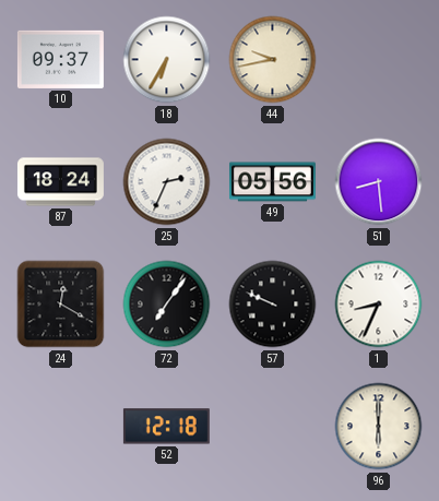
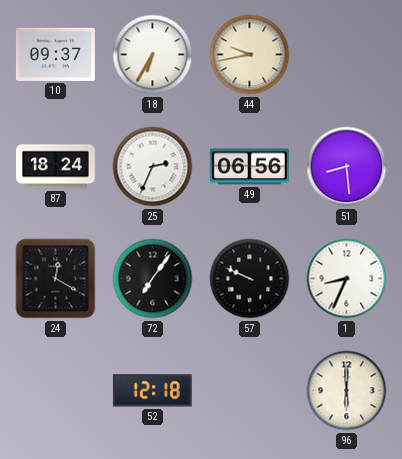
49: 05:56 -> 06:56 (249, 167)
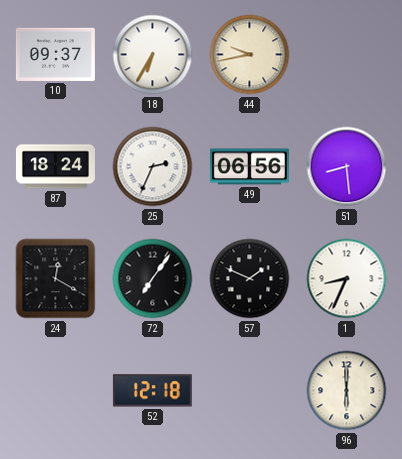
57: 9:49 -> 1:49 (250, 279)
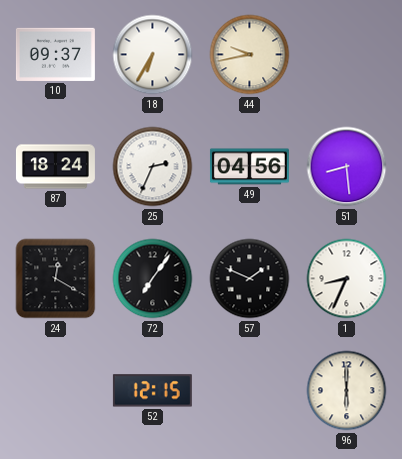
49: 06:56 -> 04:56 (249, 167)
52: 12:18 -> 12:15 (152, 391)
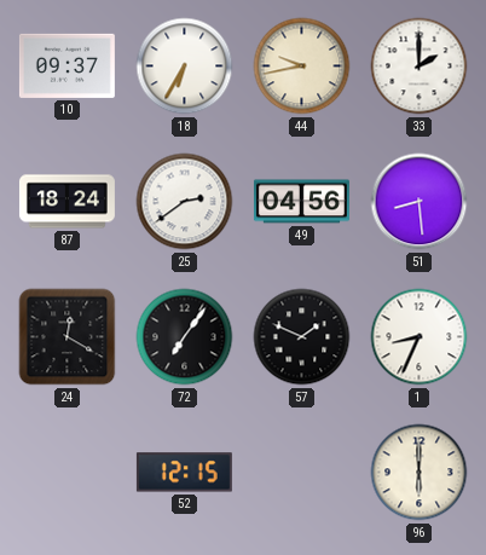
33: none -> 2:00 (420, 67)
25: 2:34 -> 2:39 (185, 202)
